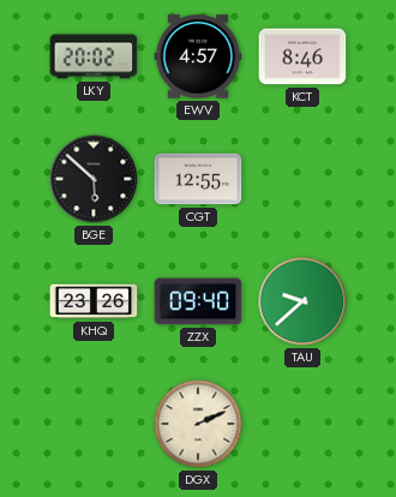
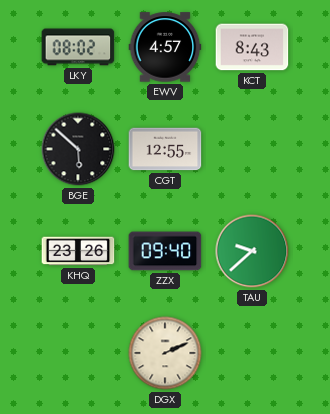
LKY: 20:02 -> 08:02 (78, 47)
KCT: 8:46 -> 8:43 (252, 47)
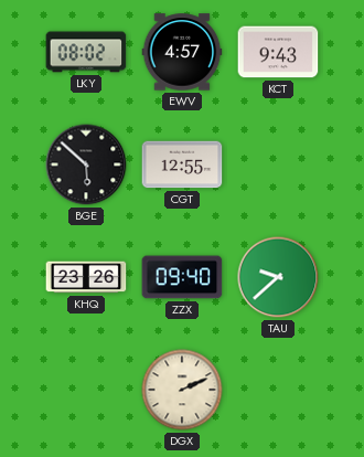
KCT: 8:43 -> 9:43 (278, 52)
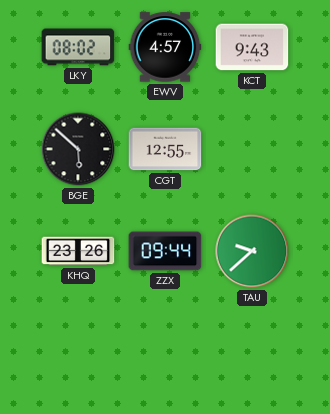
ZZX: 09:40 -> 09:44 (165, 251)
DGX: 2:11 -> none (182, 390)
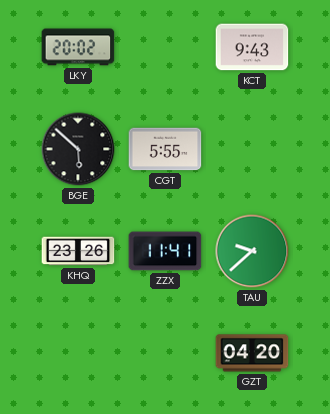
LKY: 08:02 -> 20:02 (78, 47)
EWV: 4:57 -> none (165, 47)
CGT: 12:55 -> 5:55 (165, 149)
ZZX: 09:44 -> 11:41 (165, 251)
GZT: none -> 04:20 (252, 353)
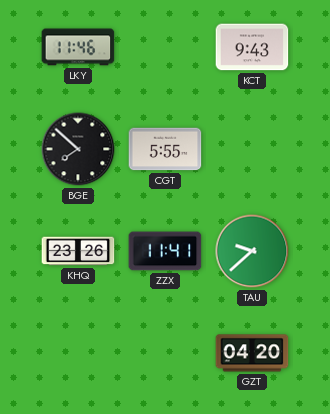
LKY: 20:02 -> 11:46 (78, 47)
BGE: 5:52 -> 7:52 (78, 149)
